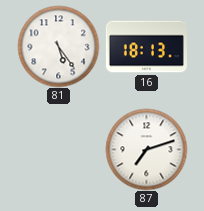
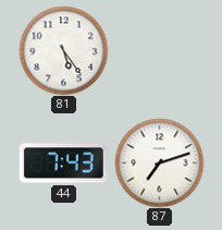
16: 18:13 -> none (146, 47)
44: none -> 7:43 (63, 164)
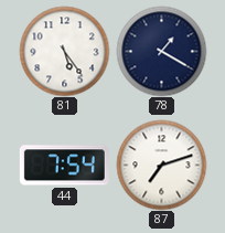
78: none -> 1:20 (161, 51)
44: 7:43 -> 7:54 (64, 166)
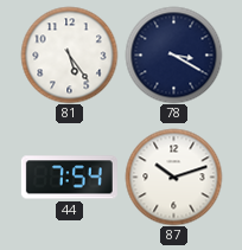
78: 1:20 -> 3:20 (173, 55)
87: 7:12 -> 10:12 (173, 177)
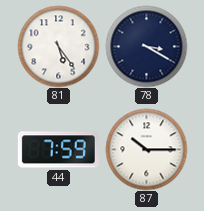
44: 7:54 -> 7:59 (58, 150)
87: 10:12 -> 10:15 (146, 149)
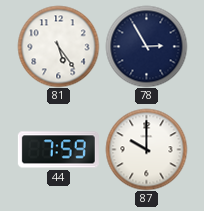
78: 3:20 -> 2:55 (146, 46)
87: 10:15 -> 10:00 (146, 149)
